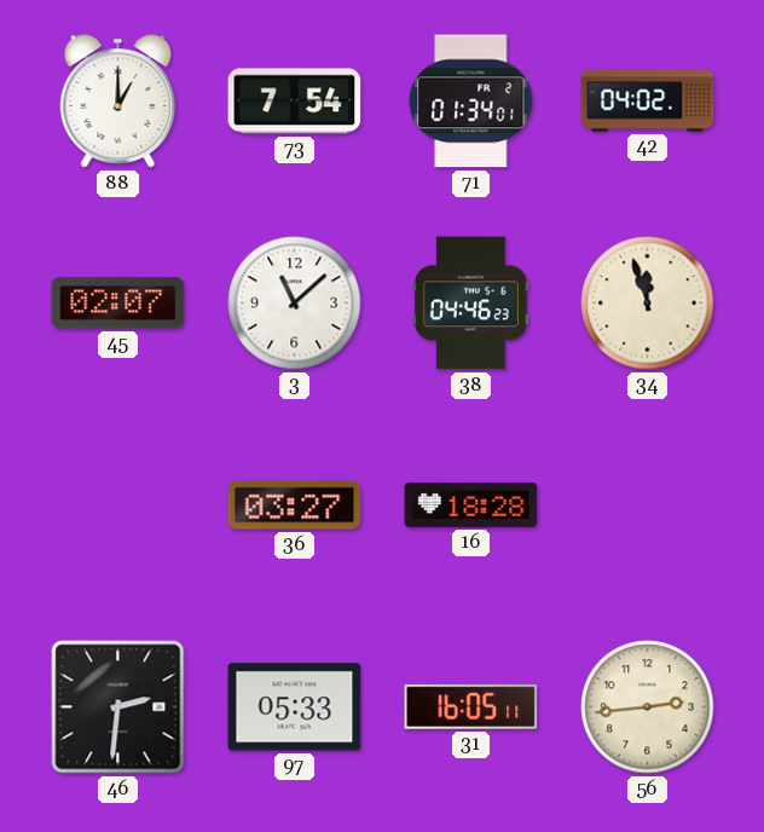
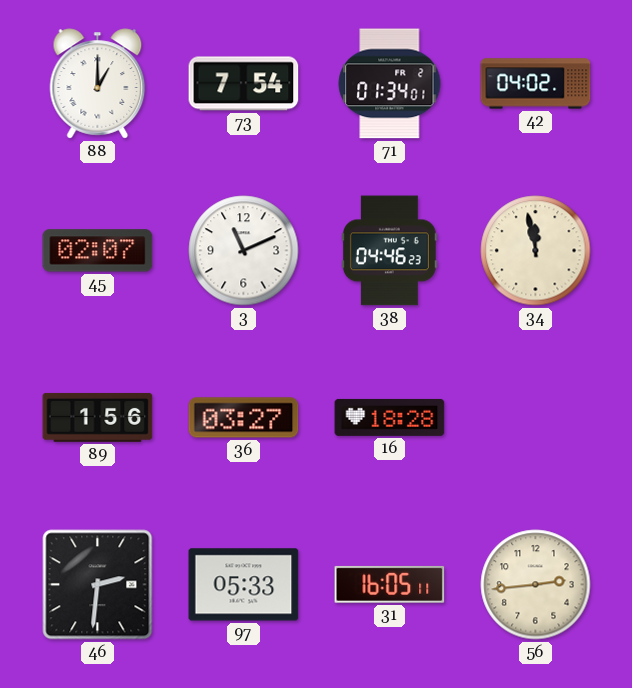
3: 11:08 -> 11:11 (244, 251)
34: 11:57 -> 11:58 (536, 251)
89: none -> 1:56 (98, 418)
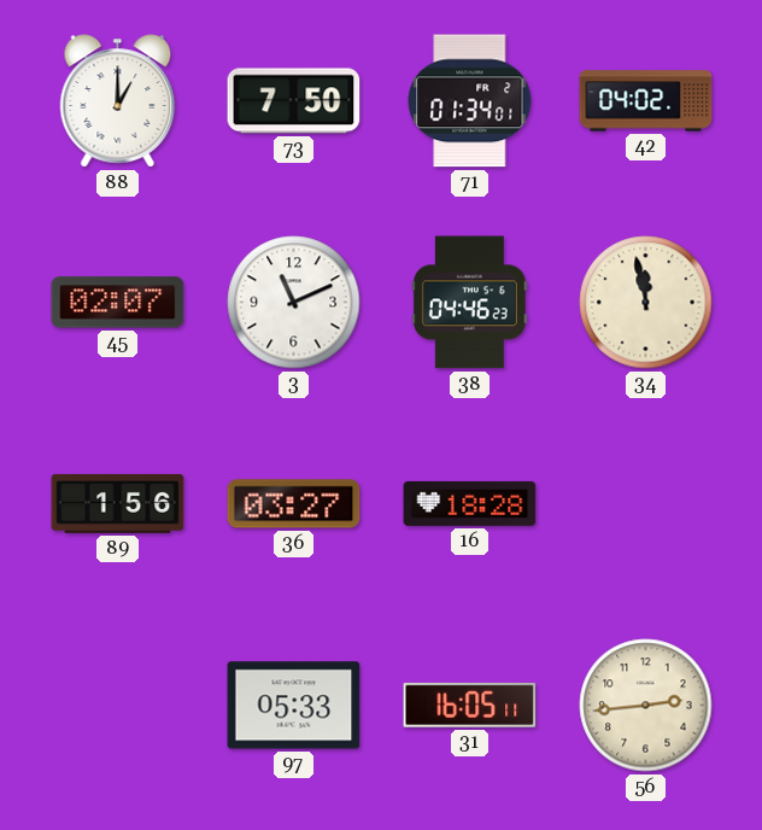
73: 7:54 -> 7:50 (294, 101)
46: 2:31 -> none (98, 585)
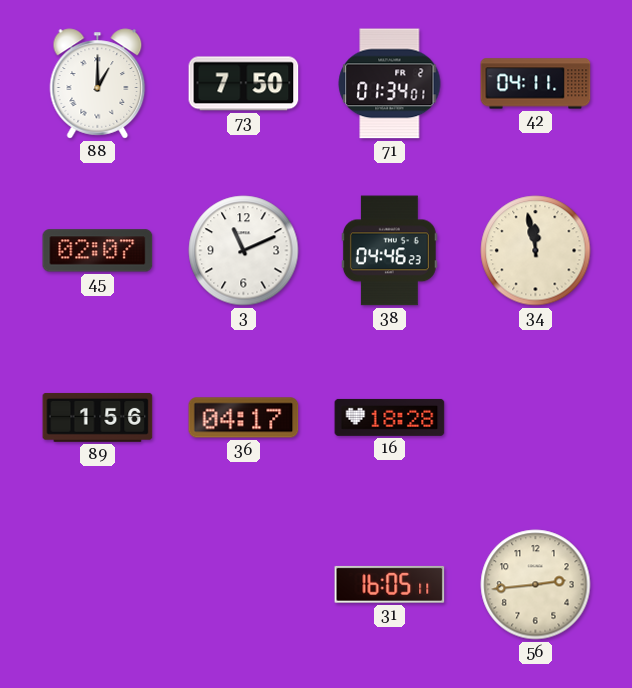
42: 04:02 -> 04:11 (536, 84)
36: 03:27 -> 04:17 (244, 418)
97: 05:33 -> none (294, 706)
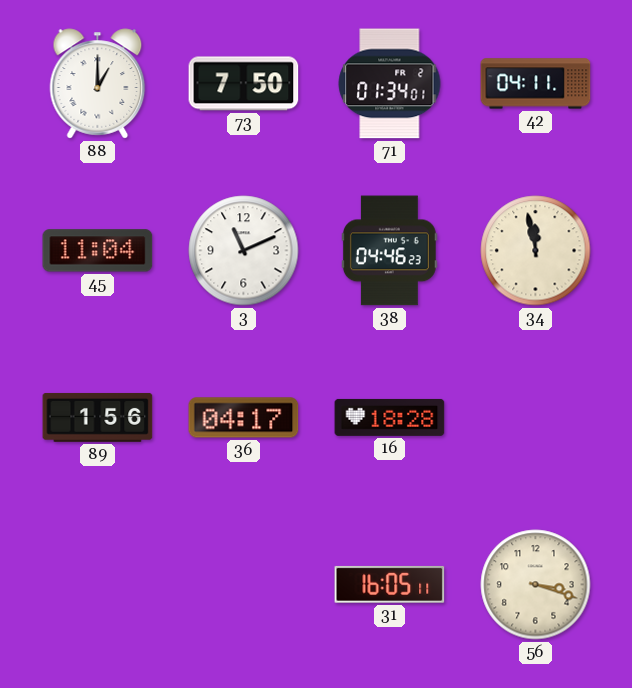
45: 02:07 -> 11:04 (98, 251)
56: 2:44 -> 3:18 (536, 585)
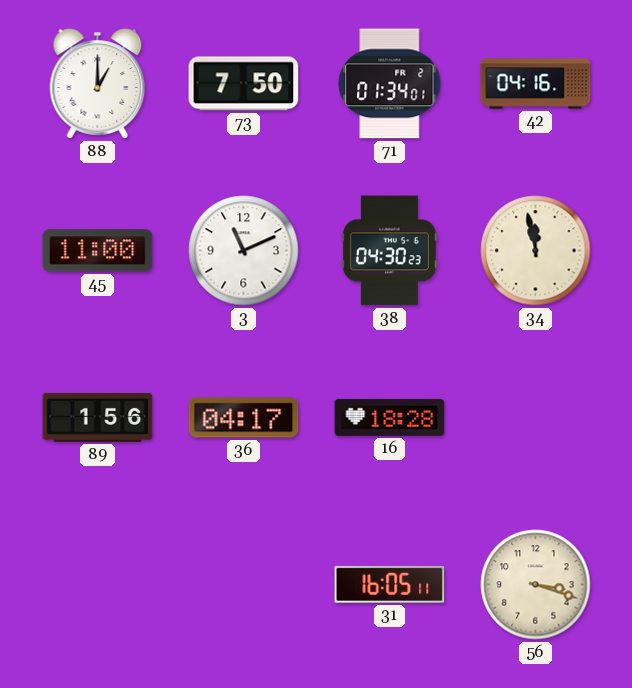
42: 04:11 -> 04:16 (536, 84)
45: 11:04 -> 11:00 (98, 251)
38: 04:46 -> 04:30 (389, 251)
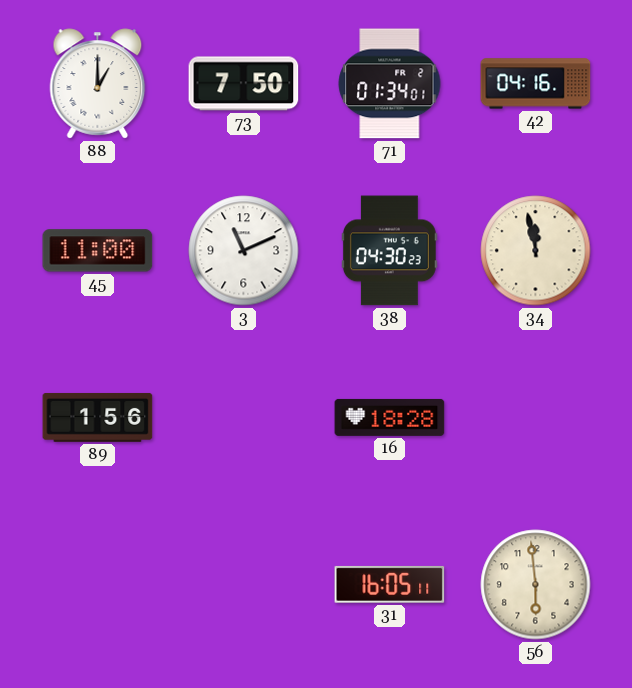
36: 04:17 -> none (244, 418)
56: 3:18 -> 5:59 (536, 585)
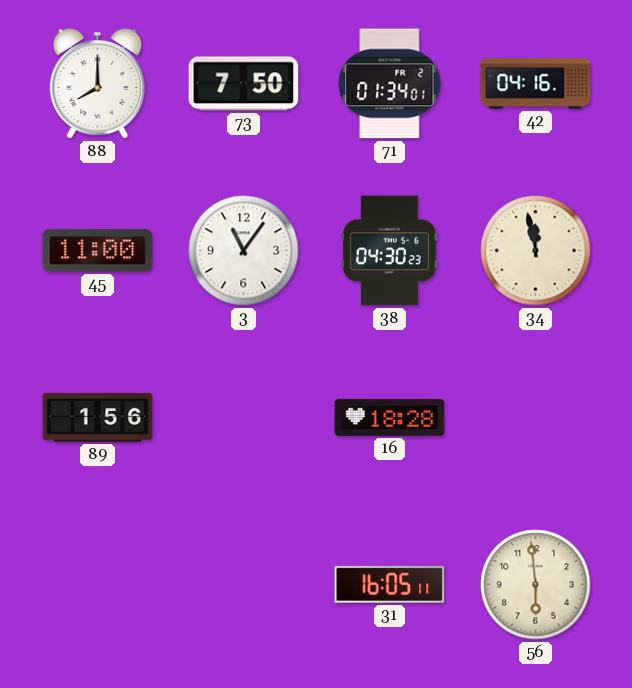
88: 1:00 -> 8:00 (98, 84)
3: 11:11 -> 11:06 (244, 251)
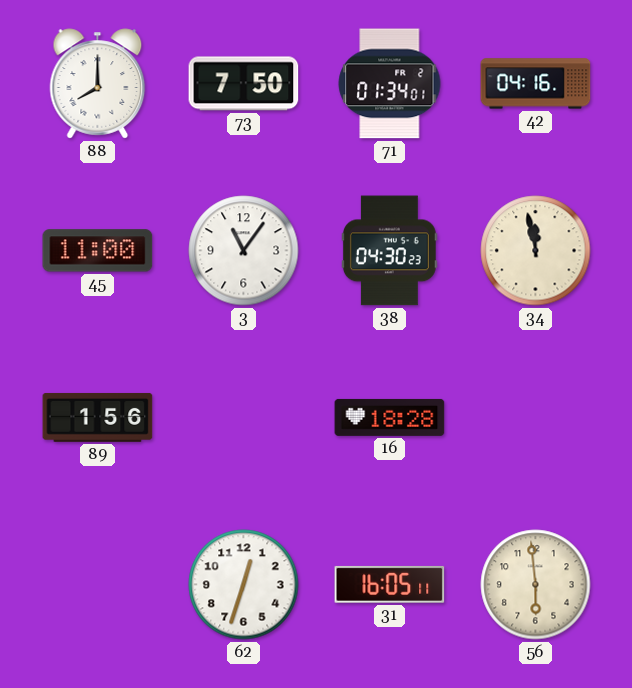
62: none -> 12:33 (244, 585)
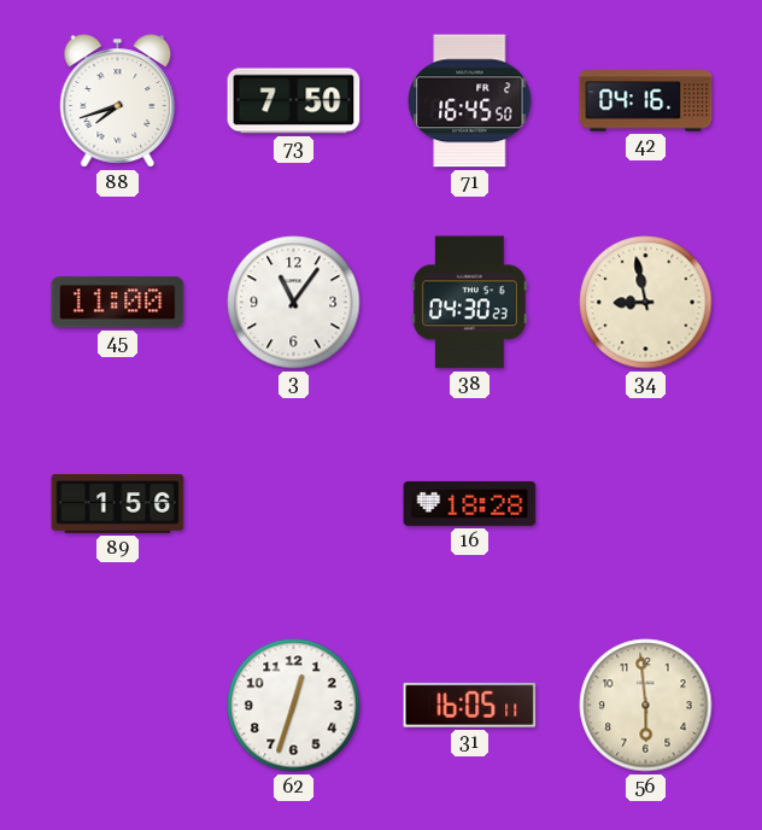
88: 8:00 -> 7:42 (118, 101)
71: 01:34 -> 16:45 (470, 101)
34: 11:58 -> 8:58 (646, 303)
